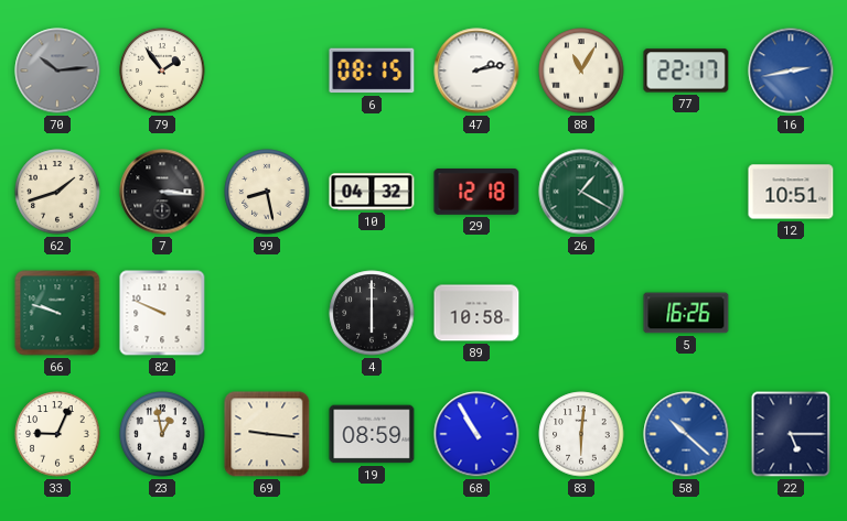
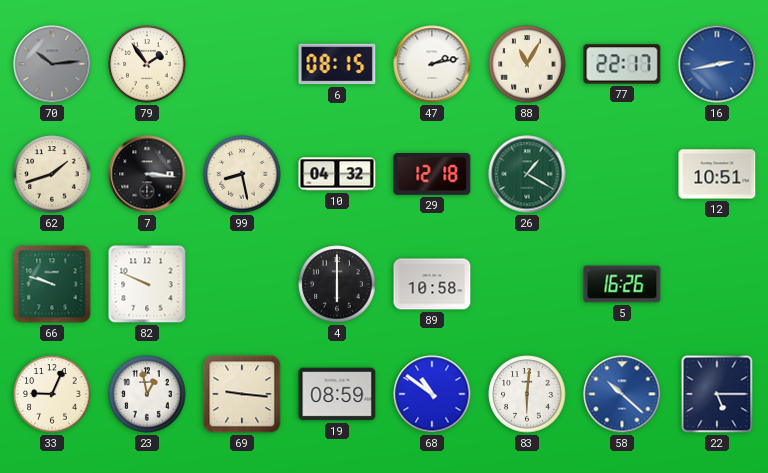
68: 10:55 -> 10:51 (432, 394)
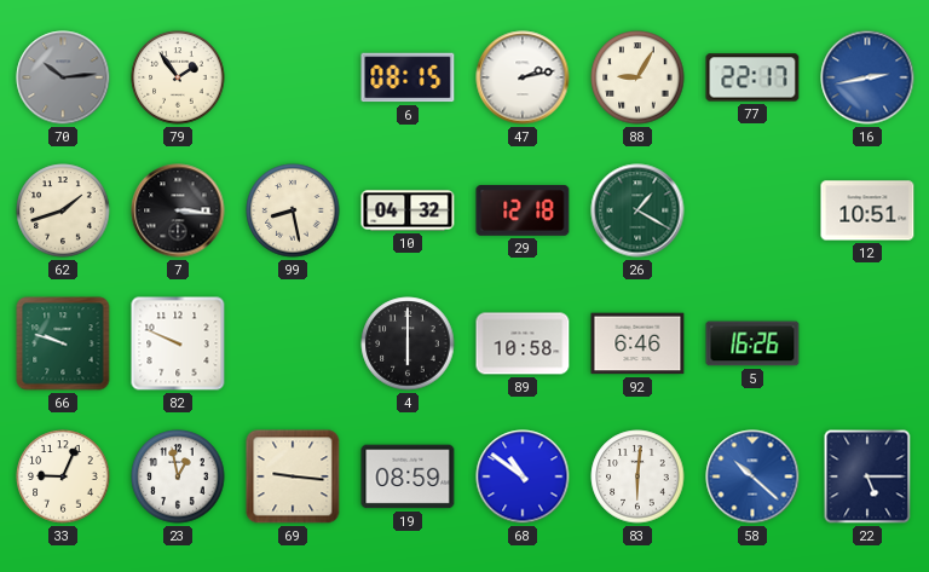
88: 11:05 -> 9:05 (637, 77)
92: none -> 6:46 (637, 343)
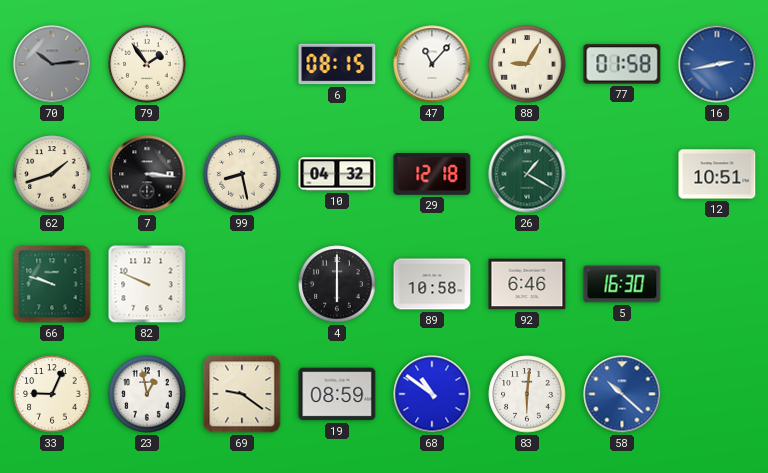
47: 2:13 -> 11:07 (432, 64)
77: 22:17 -> 01:58 (622, 64)
5: 16:26 -> 16:30 (622, 284)
69: 9:16 -> 9:21 (242, 394)
22: 5:15 -> none (867, 476)
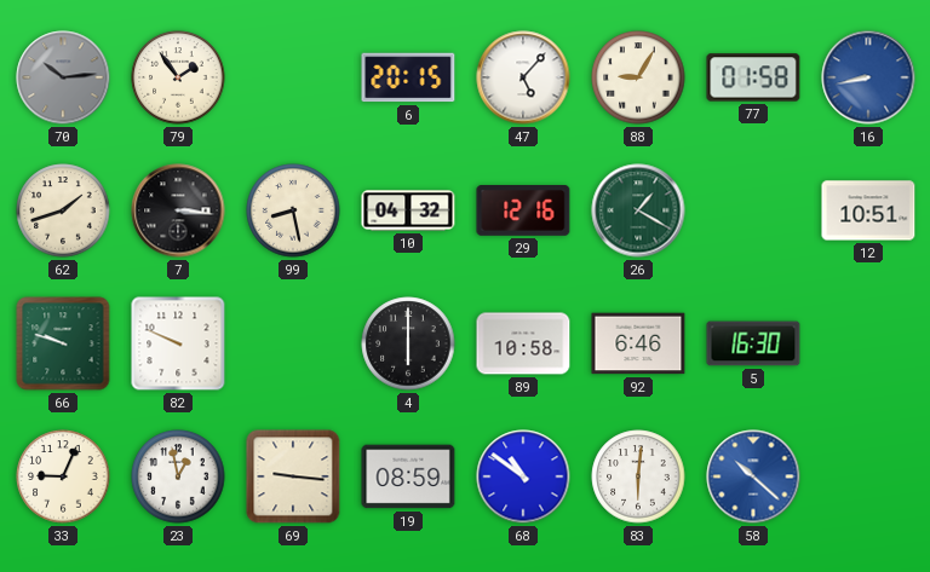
6: 08:15 -> 20:15 (408, 77)
47: 11:07 -> 5:07 (523, 77)
16: 2:43 -> 8:43 (868, 77)
29: 12:18 -> 12:16 (523, 212)
69: 9:21 -> 9:16 (293, 476)
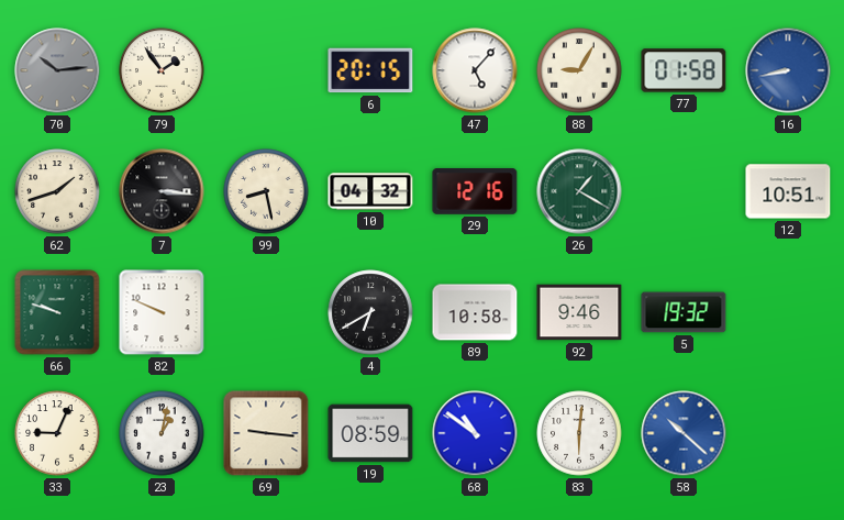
4: 6:00 -> 6:40 (370, 312)
92: 6:46 -> 9:46 (579, 312)
5: 16:30 -> 19:32 (684, 312)
23: 12:58 -> 1:02 (162, 433)
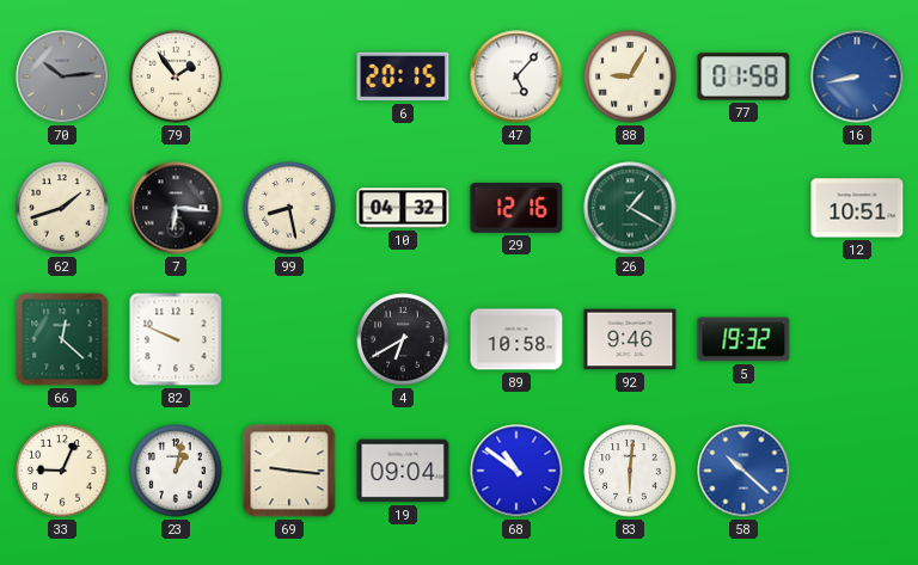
7: 3:16 -> 6:16 (176, 208)
66: 9:48 -> 12:22 (62, 339)
19: 08:59 -> 09:04 (403, 471)
